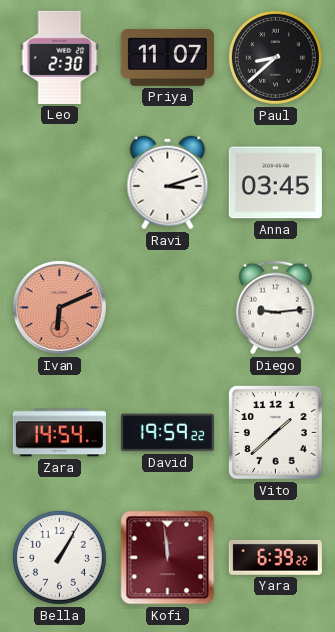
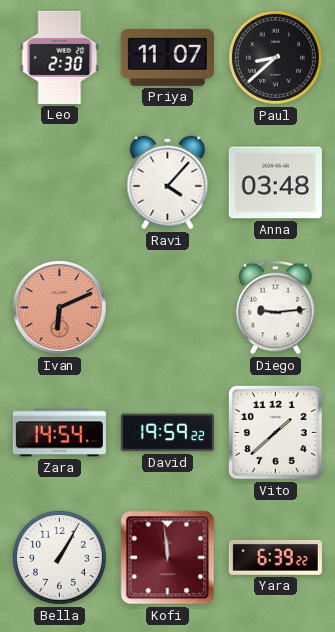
Ravi: 3:12 -> 4:07 (168, 183)
Anna: 03:45 -> 03:48 (275, 183)
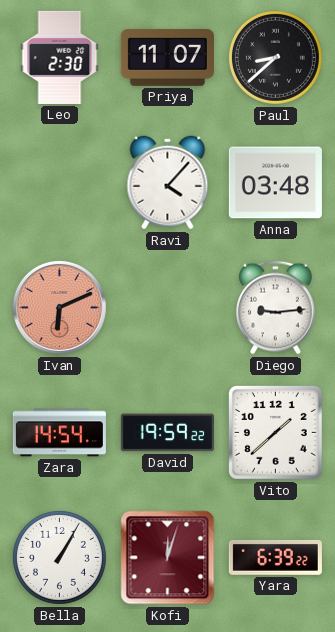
Kofi: 11:59 -> 12:03 (168, 558)
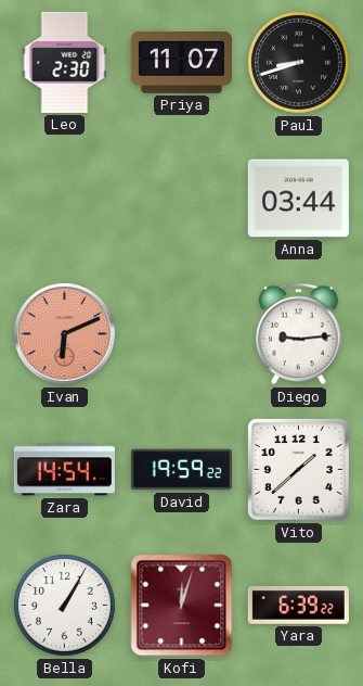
Paul: 8:38 -> 8:42 (298, 62)
Ravi: 4:07 -> none (168, 183)
Anna: 03:48 -> 03:44 (298, 199)
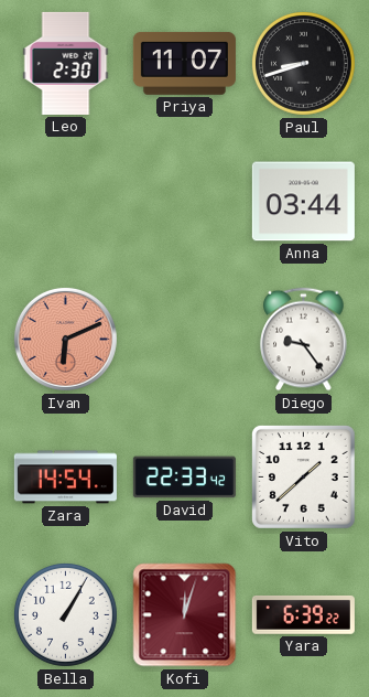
Diego: 9:14 -> 9:24 (304, 340)
David: 19:59 -> 22:33 (184, 478)
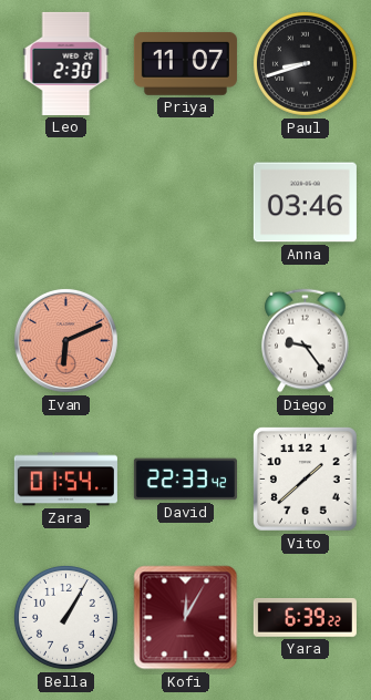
Anna: 03:44 -> 03:46 (305, 203)
Zara: 14:54 -> 01:54 (65, 480)
Kofi: 12:03 -> 12:05 (186, 618)
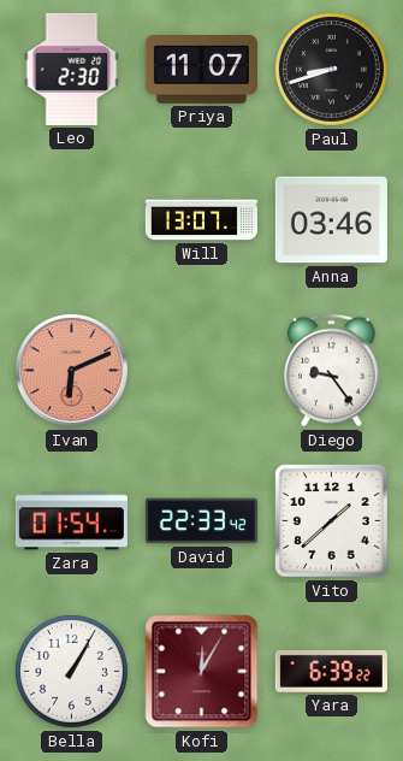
Will: none -> 13:07 (201, 220)
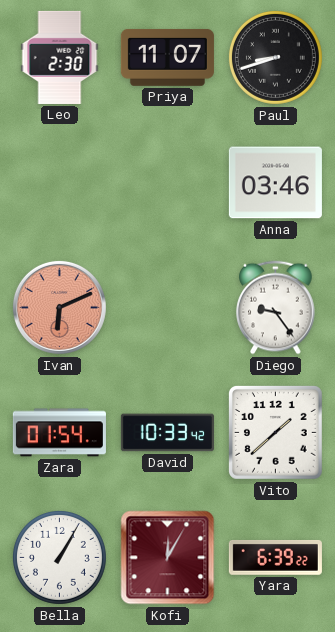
Will: 13:07 -> none (201, 220)
David: 22:33 -> 10:33 (167, 433)
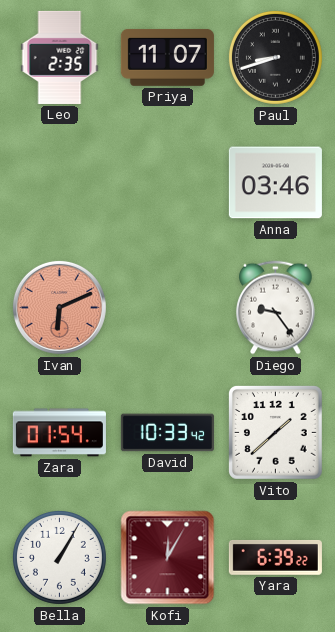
Leo: 2:30 -> 2:35 (60, 57)
